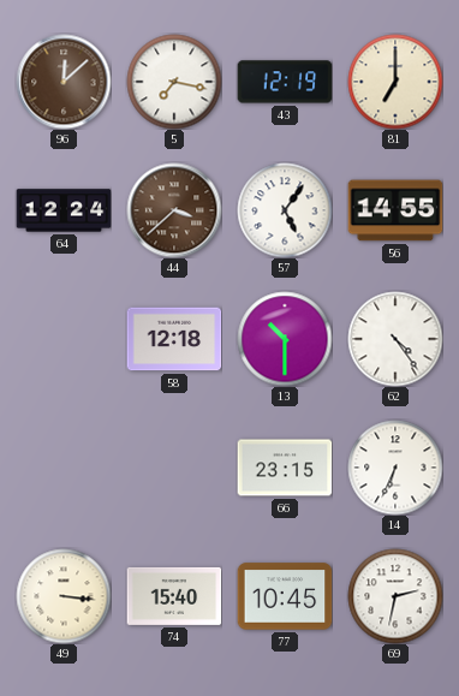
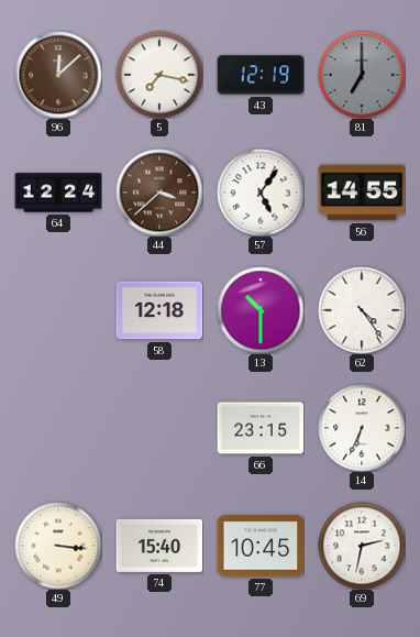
81 dial: cream -> grey (362, 75)
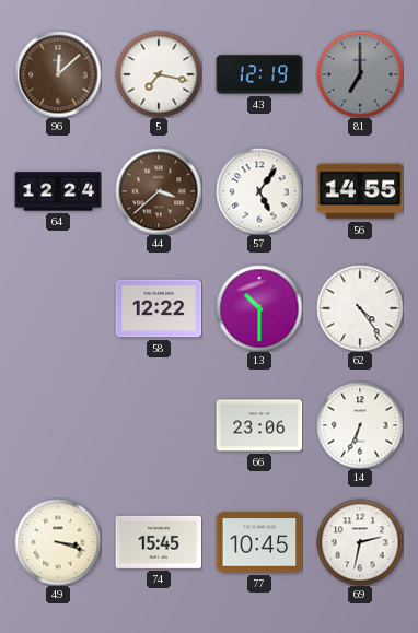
58: 12:18 -> 12:22 (159, 308)
66: 23:15 -> 23:06 (259, 425)
49: 3:16 -> 3:18 (58, 542)
74: 15:40 -> 15:45 (159, 542)
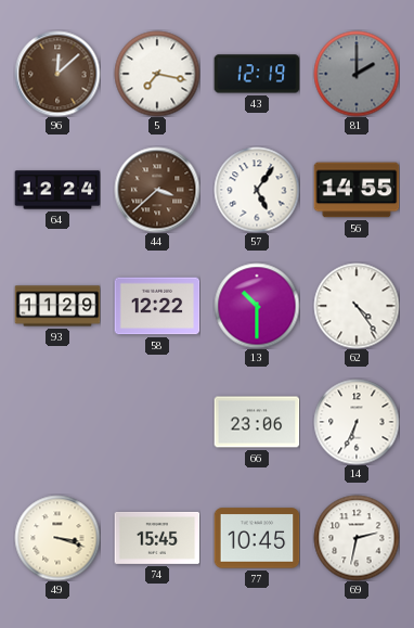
81: 7:00 -> 2:00 (357, 74)
93: none -> 11:29 (57, 306)
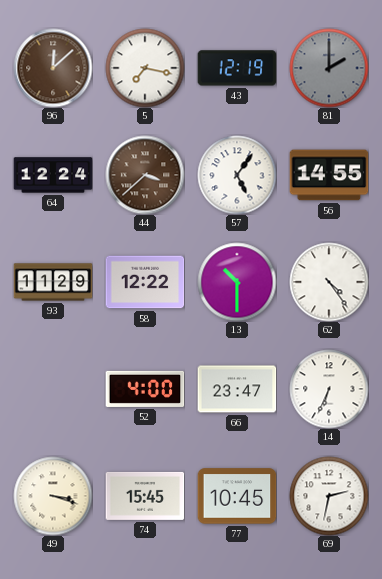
52: none -> 4:00 (145, 389)
66: 23:06 -> 23:47 (237, 389)
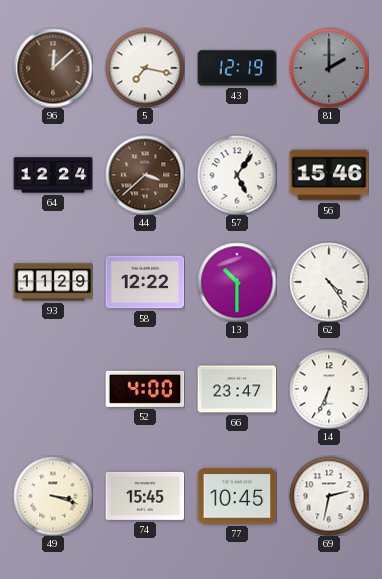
56: 14:55 -> 15:46 (329, 175)
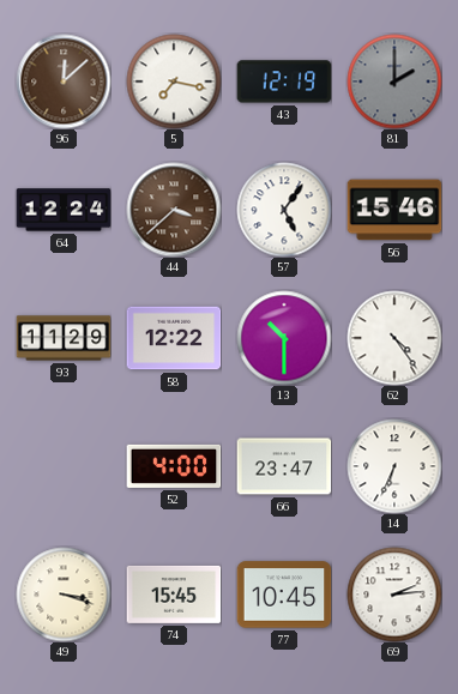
69: 2:32 -> 2:14 (394, 595)
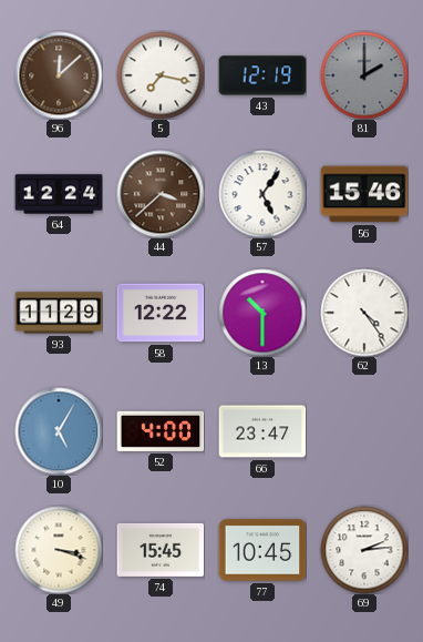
10: none -> 5:05 (59, 431)
14: 6:34 -> none (394, 466)
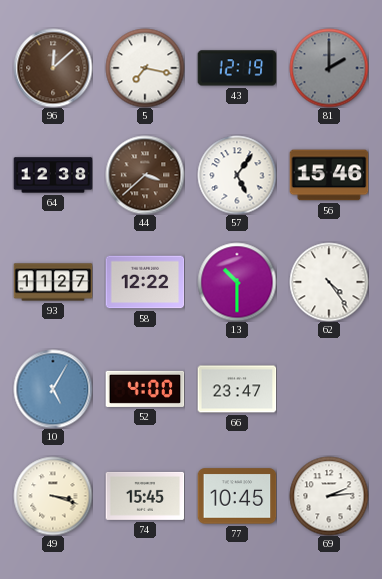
64: 12:24 -> 12:38 (53, 175)
93: 11:29 -> 11:27 (53, 282)
